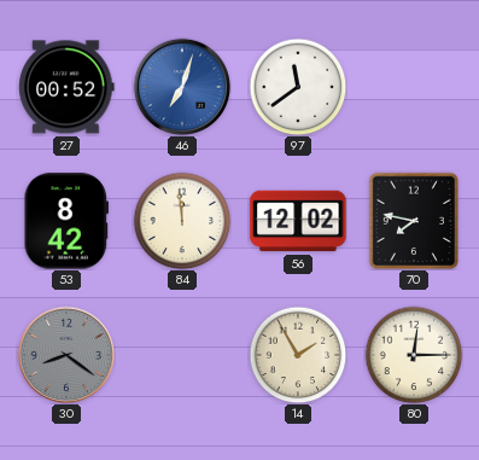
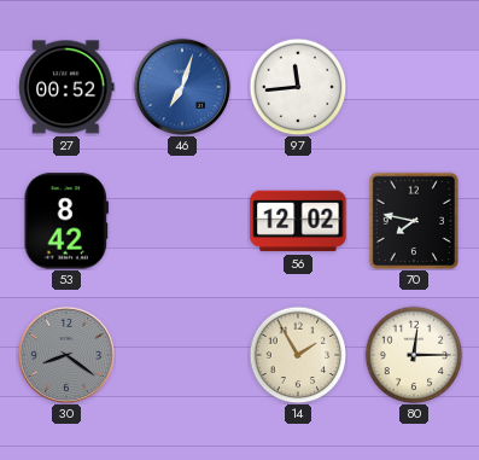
97: 11:39 -> 11:44 (298, 87)
84: 11:59 -> none (182, 221)
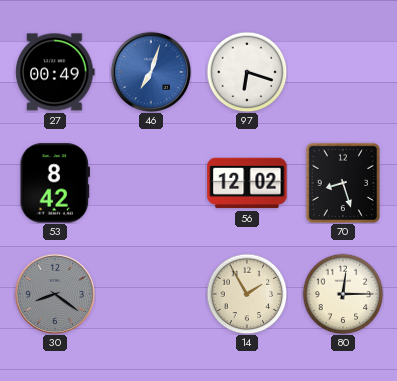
27: 00:52 -> 00:49 (55, 72)
97: 11:44 -> 6:18 (247, 72)
70: 7:47 -> 8:27 (342, 182)
